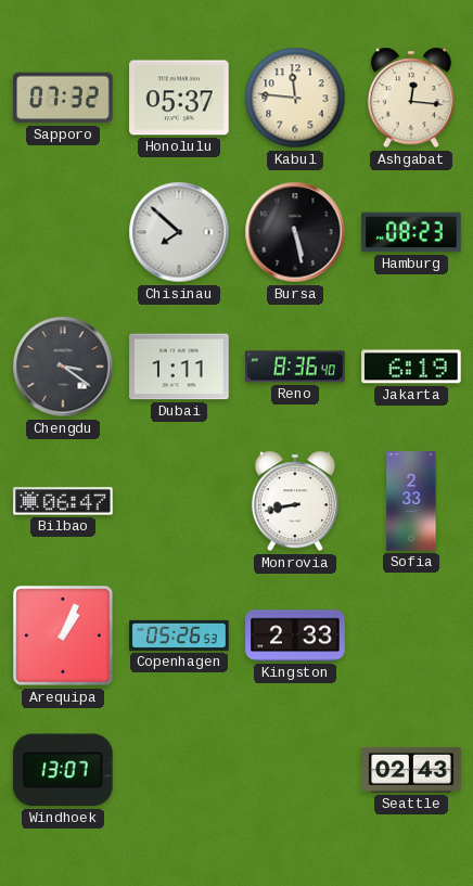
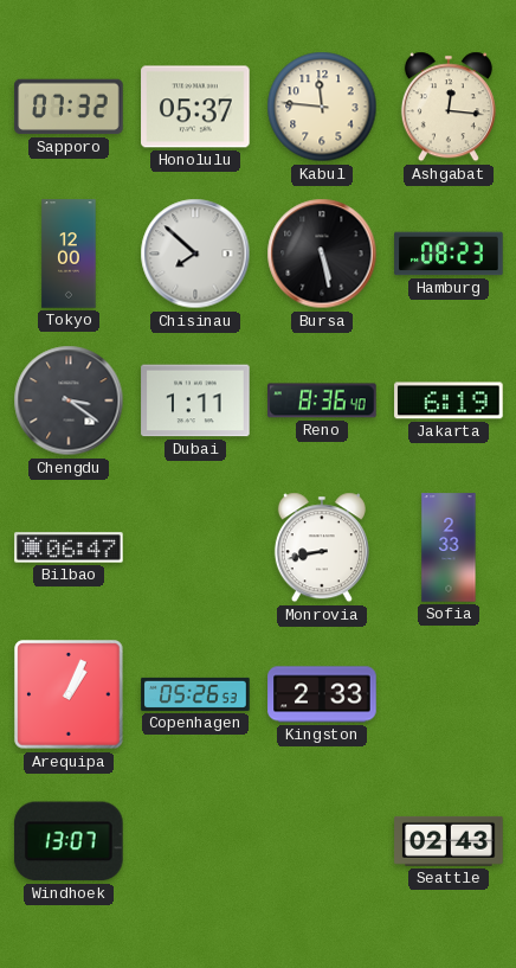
Tokyo: none -> 12:00 (69, 254)
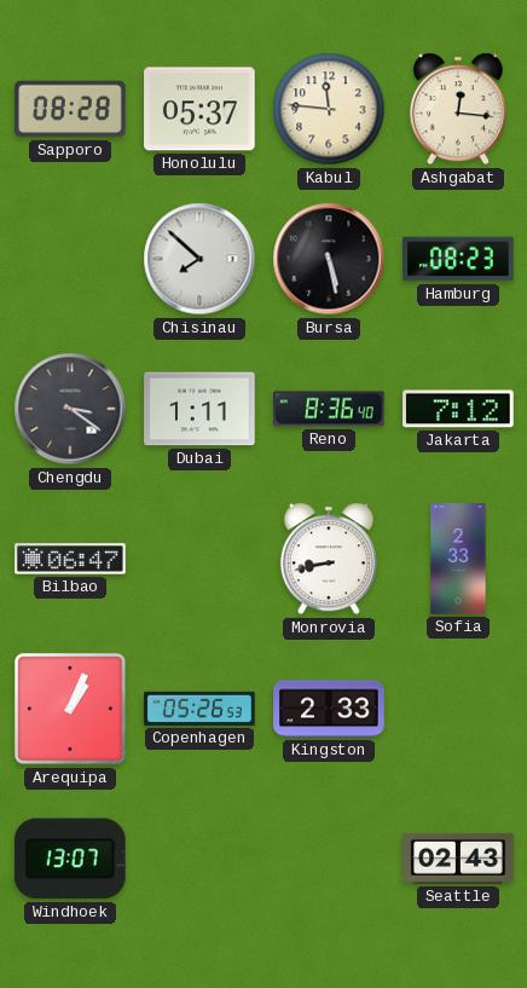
Sapporo: 07:32 -> 08:28 (70, 109)
Tokyo: 12:00 -> none (69, 254)
Jakarta: 6:19 -> 7:12 (458, 409)
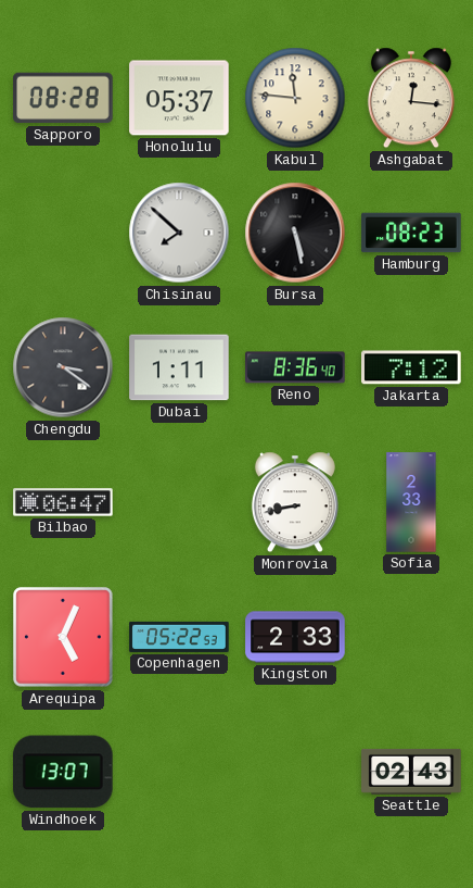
Arequipa: 1:04 -> 5:04 (63, 637)
Copenhagen: 05:26 -> 05:22 (179, 637)
